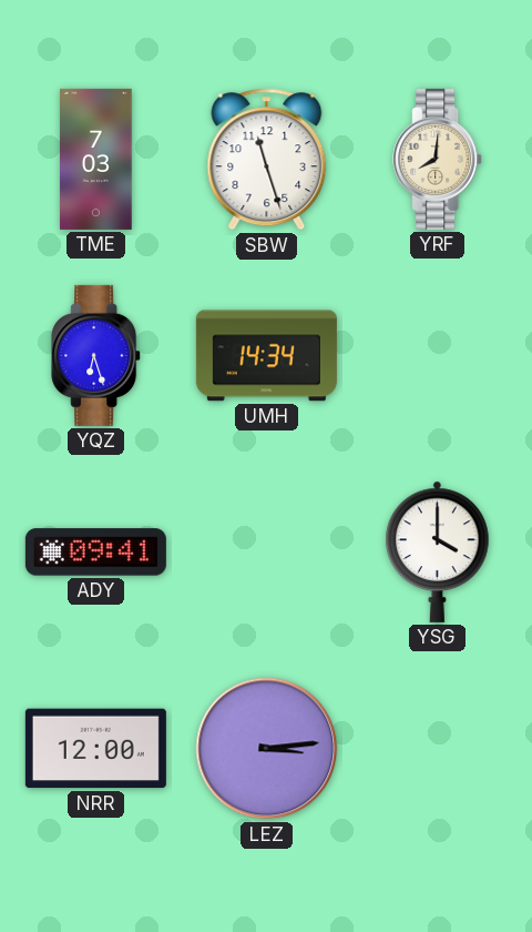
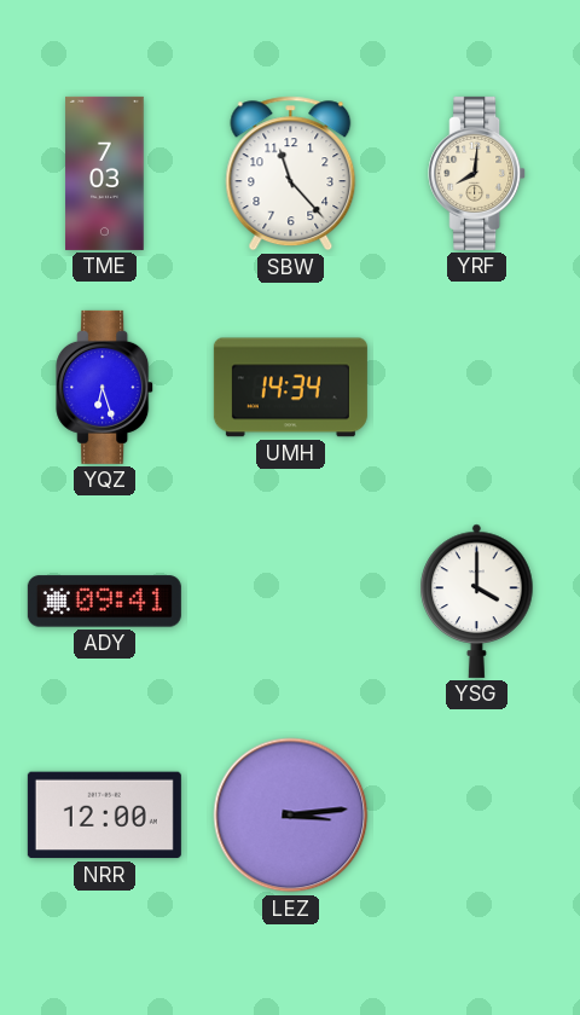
SBW: 11:27 -> 11:23 (291, 174)
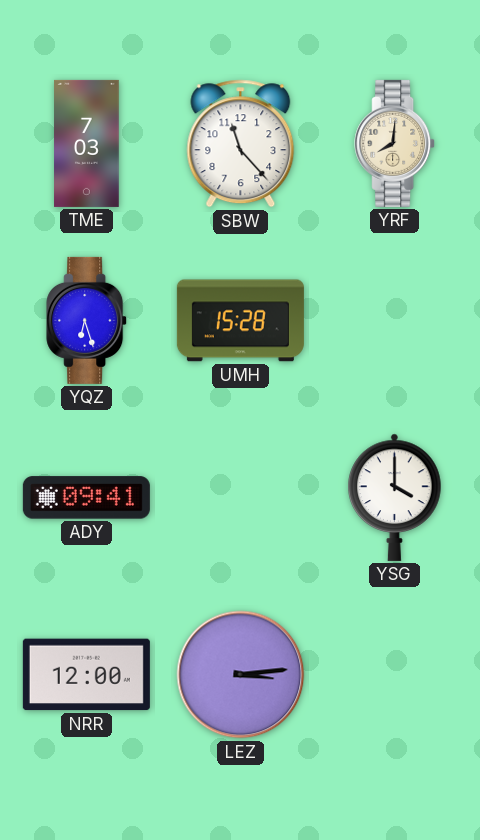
UMH: 14:34 -> 15:28 (240, 321)
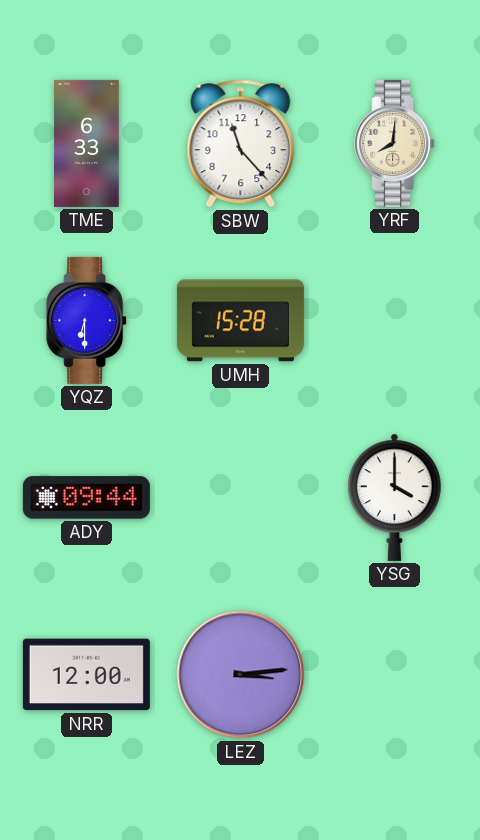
TME: 7:03 -> 6:33 (87, 143)
YQZ: 6:27 -> 6:30 (87, 320)
ADY: 09:41 -> 09:44 (86, 498)
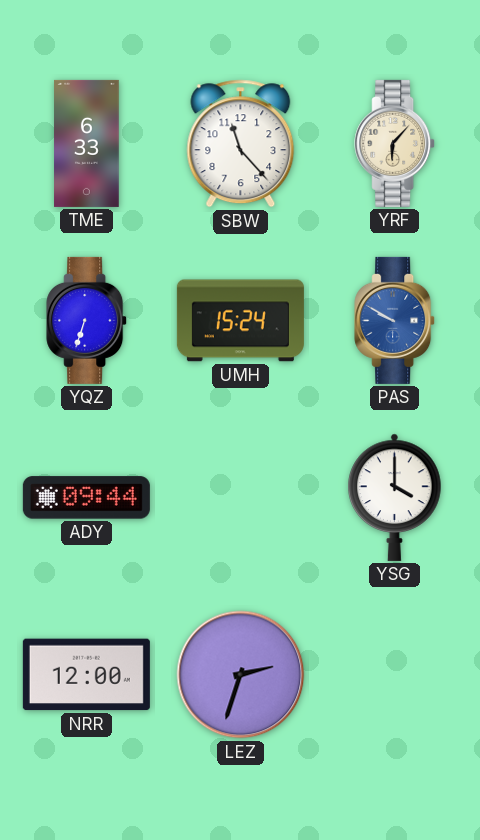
YRF: 8:01 -> 6:07 (395, 143)
YQZ: 6:30 -> 6:33 (87, 320)
UMH: 15:28 -> 15:24 (240, 321)
PAS: none -> 9:50 (395, 320)
LEZ: 3:14 -> 2:33 (241, 675)
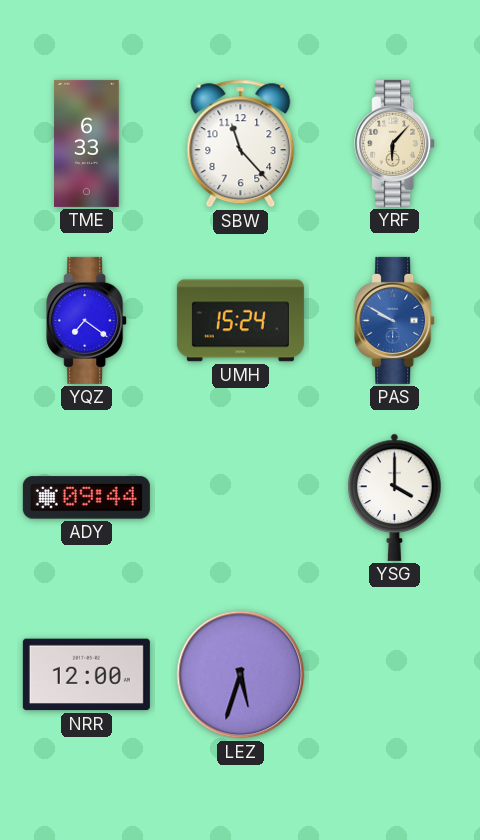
YQZ: 6:33 -> 7:21 (87, 320)
LEZ: 2:33 -> 5:33 (241, 675)
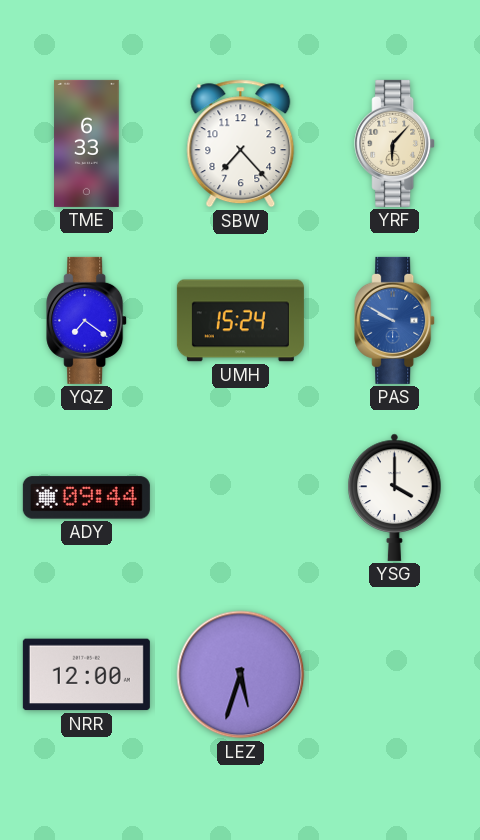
SBW: 11:23 -> 7:23 (241, 144)
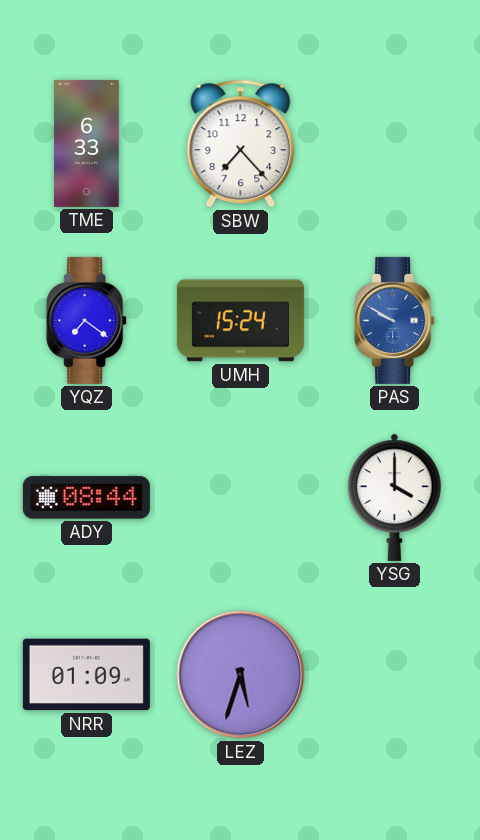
YRF: 6:07 -> none (395, 143)
ADY: 09:44 -> 08:44 (86, 498)
NRR: 12:00 -> 01:09 (86, 675)
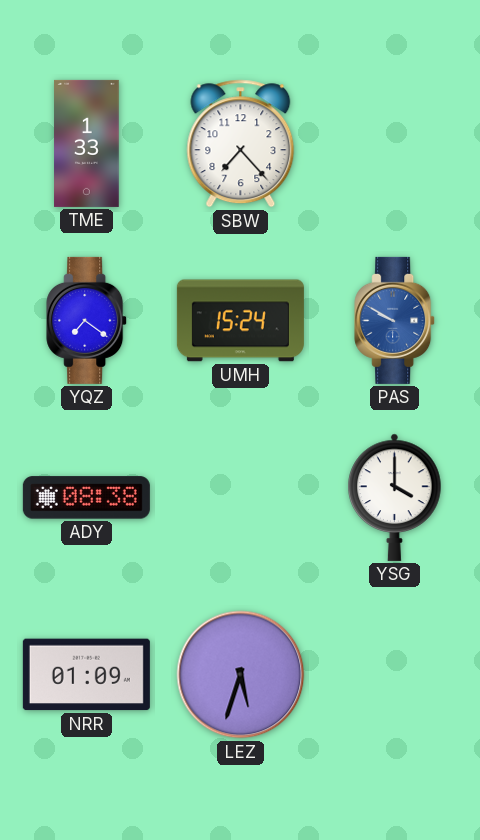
TME: 6:33 -> 1:33 (87, 143)
ADY: 08:44 -> 08:38 (86, 498)
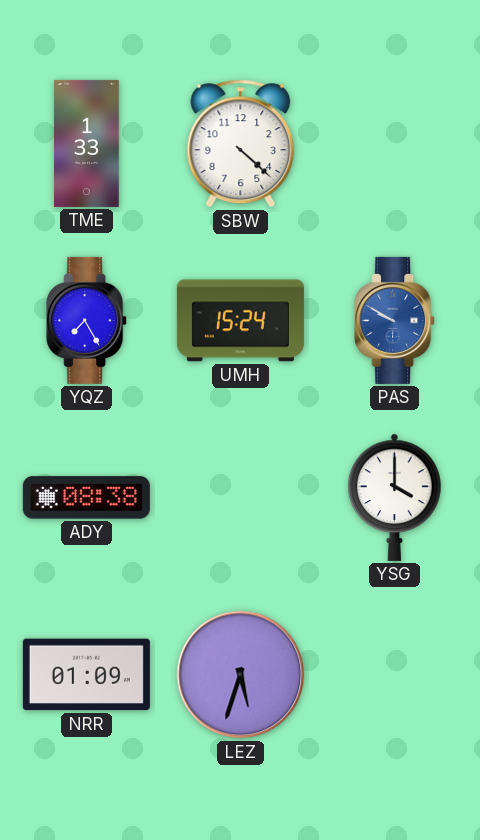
SBW: 7:23 -> 4:22 (241, 144)
YQZ: 7:21 -> 7:25 (87, 320)
